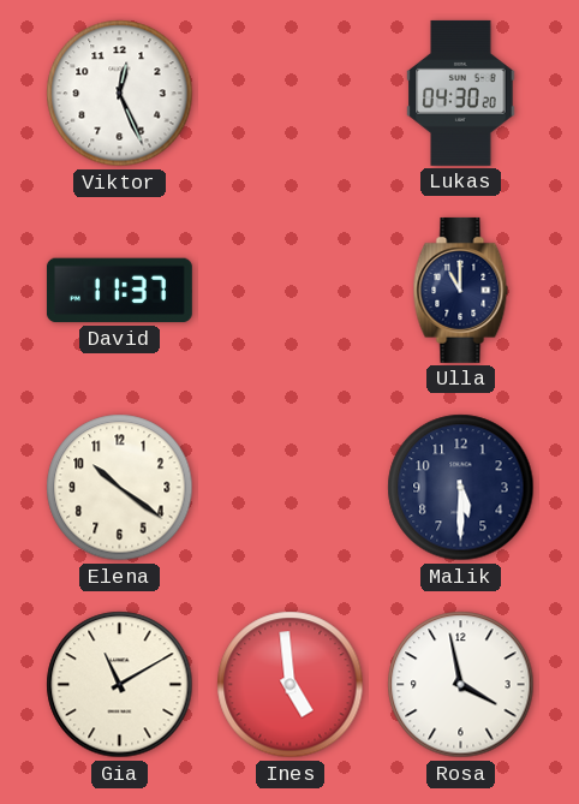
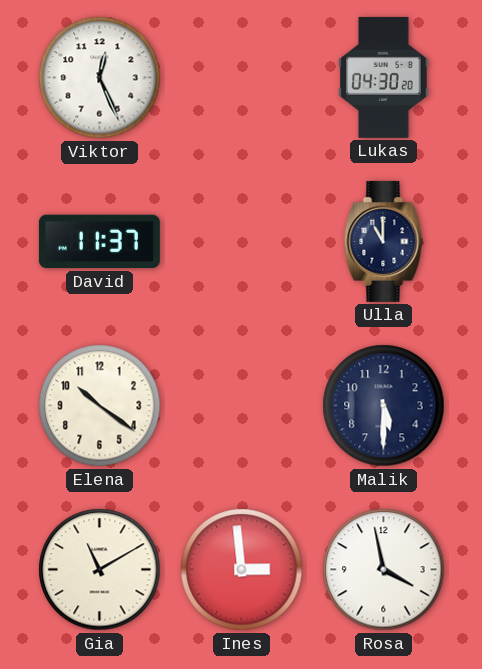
Ines: 4:59 -> 2:59 (242, 570)
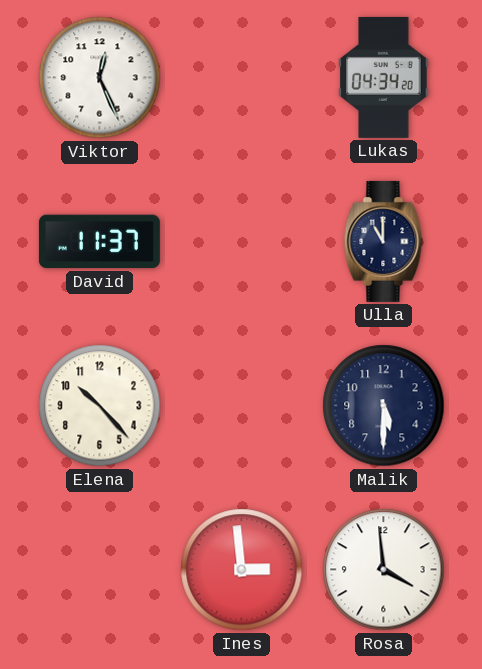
Lukas: 04:30 -> 04:34 (384, 77)
Elena: 10:21 -> 10:23 (100, 406)
Gia: 11:10 -> none (100, 570)
Rosa: 3:58 -> 3:59 (384, 570)
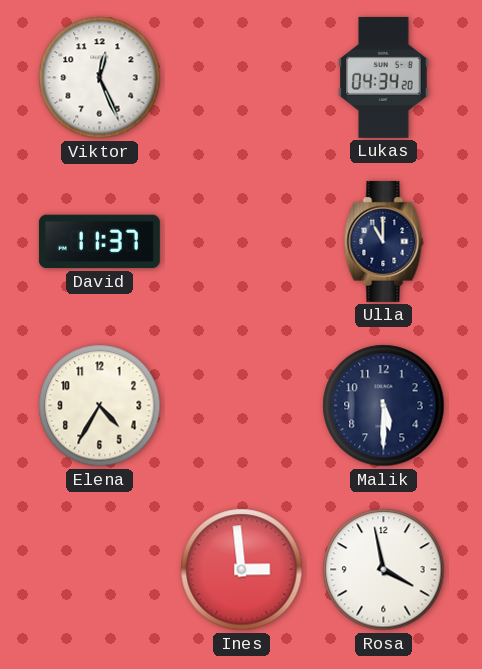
Elena: 10:23 -> 4:35 (100, 406)
Rosa: 3:59 -> 3:58 (384, 570)
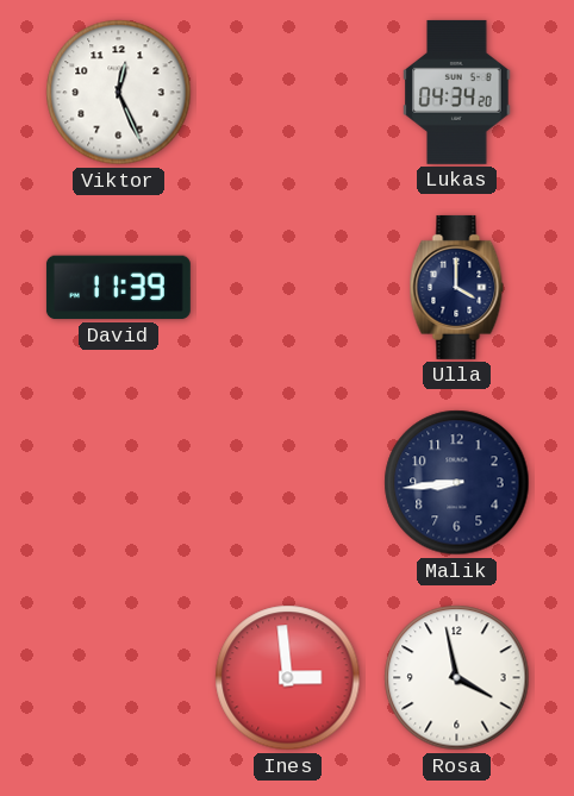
David: 11:37 -> 11:39 (118, 288)
Ulla: 11:00 -> 4:00 (457, 287)
Elena: 4:35 -> none (100, 406)
Malik: 5:30 -> 8:44 (457, 483)
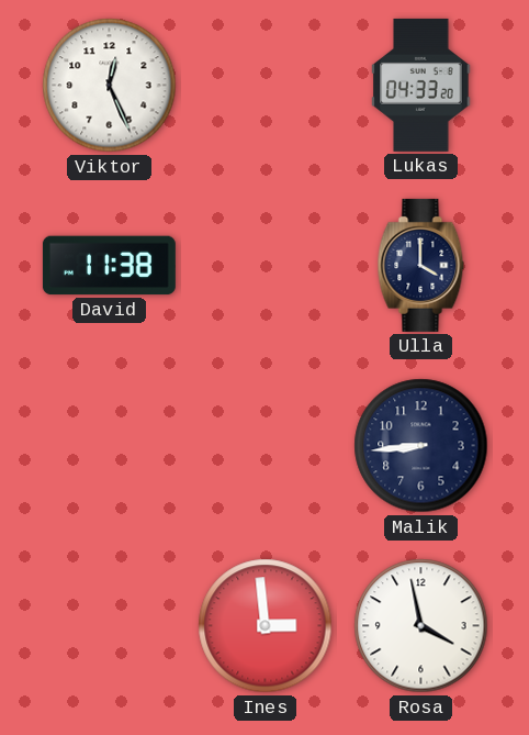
Lukas: 04:34 -> 04:33 (421, 85)
David: 11:39 -> 11:38 (109, 266)
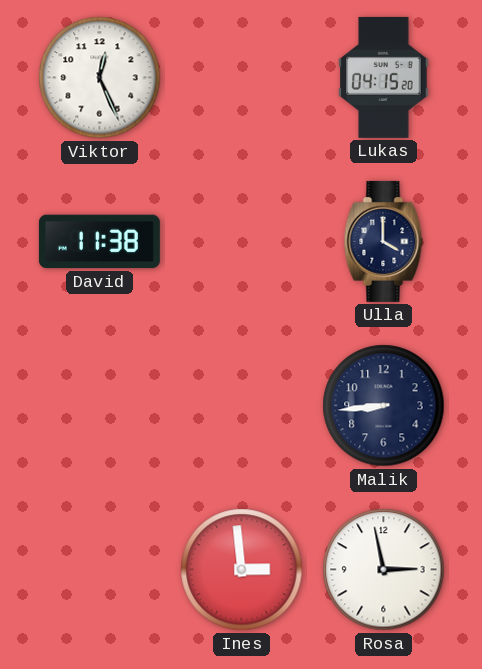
Lukas: 04:33 -> 04:15 (384, 77)
Rosa: 3:58 -> 2:58 (384, 570)
